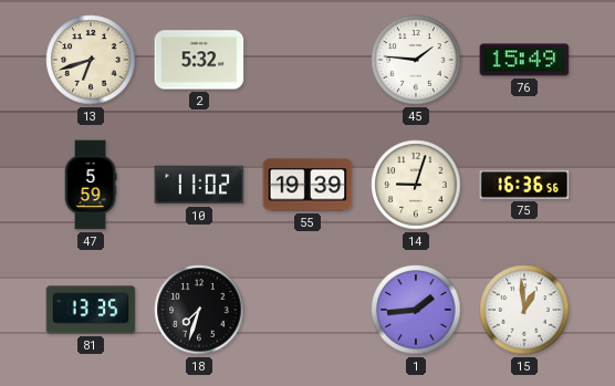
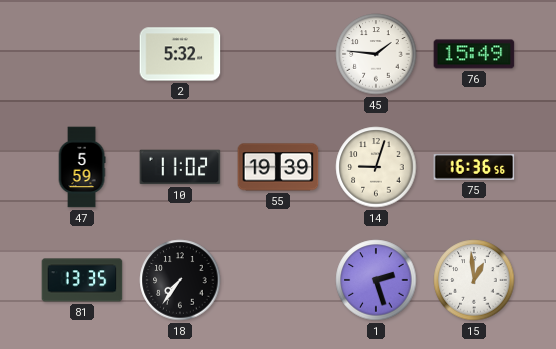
13: 6:42 -> none (91, 60)
18: 7:33 -> 7:36 (180, 280)
1: 1:44 -> 2:27 (376, 280)
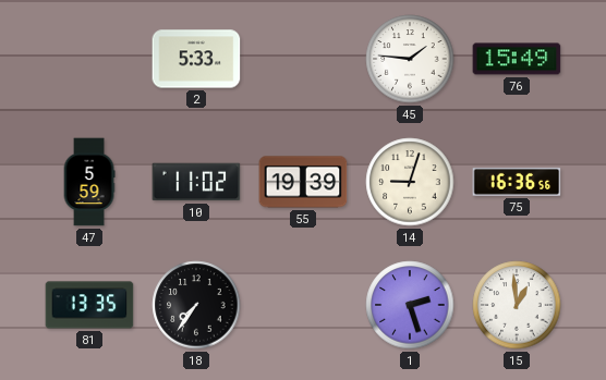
2: 5:32 -> 5:33 (196, 59)
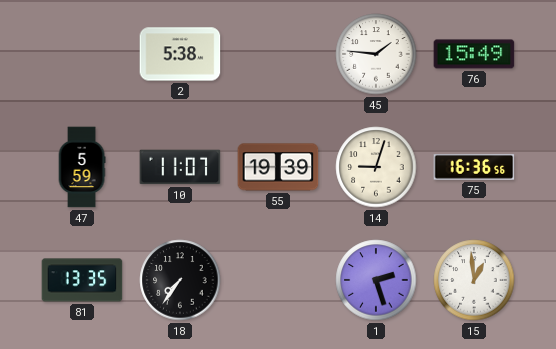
2: 5:33 -> 5:38 (180, 54)
10: 11:02 -> 11:07 (180, 167)
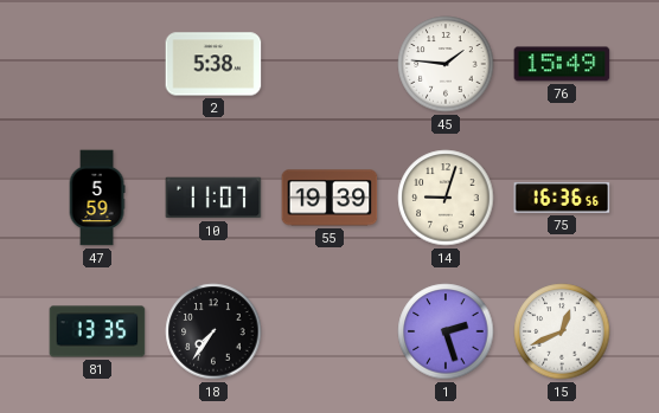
15: 12:59 -> 12:41 (562, 331)
